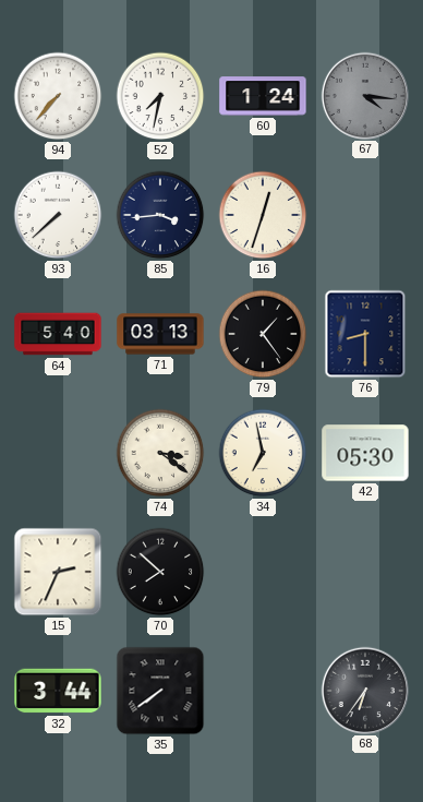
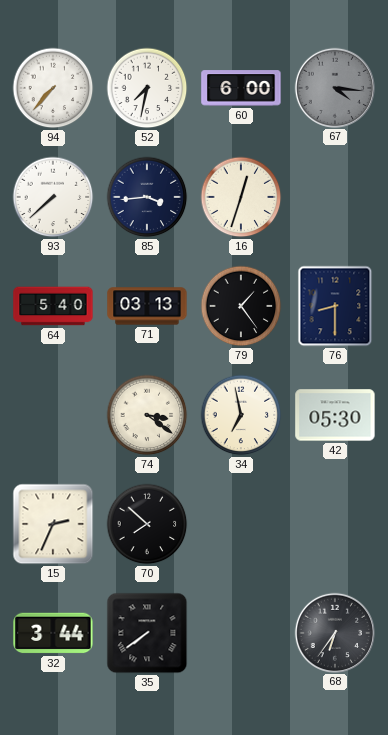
60: 1:24 -> 6:00 (241, 88)
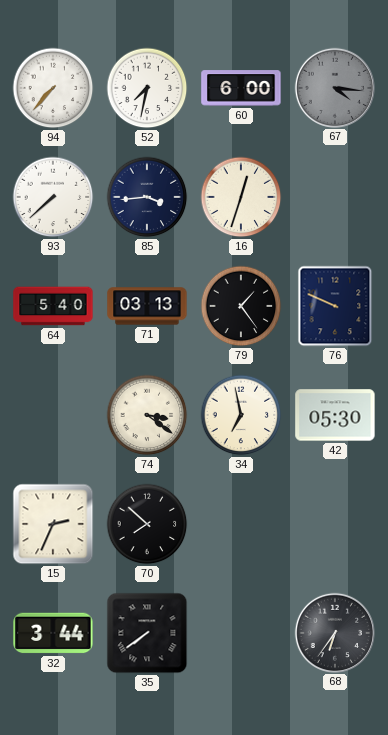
76: 8:30 -> 9:49 (335, 306)
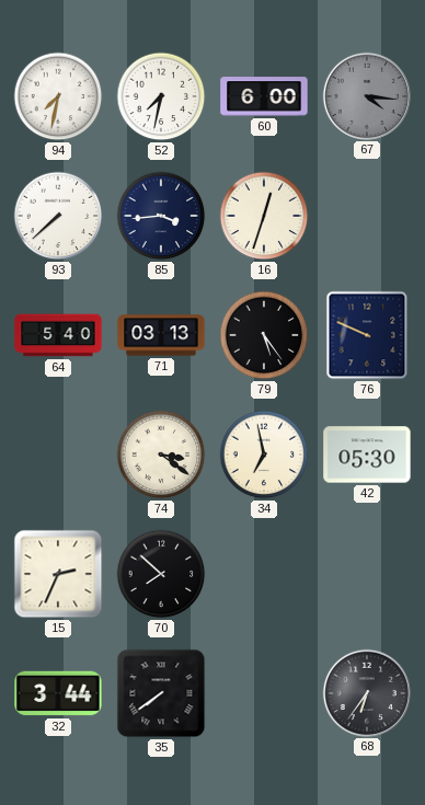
94: 7:37 -> 7:32 (58, 96)
79: 1:24 -> 5:24 (264, 335)
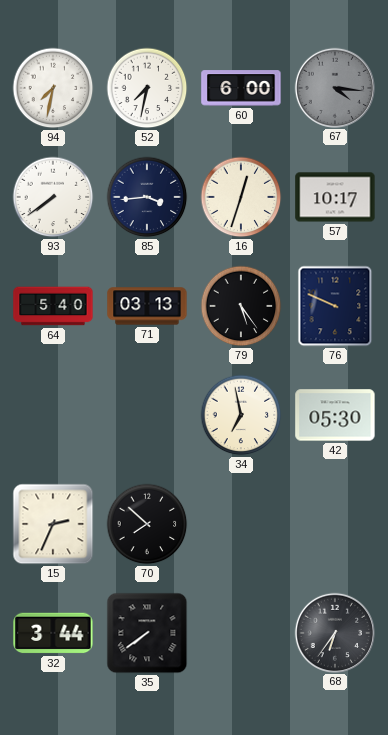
93: 7:38 -> 7:39 (53, 197)
57: none -> 10:17 (335, 197)
74: 3:21 -> none (161, 455)
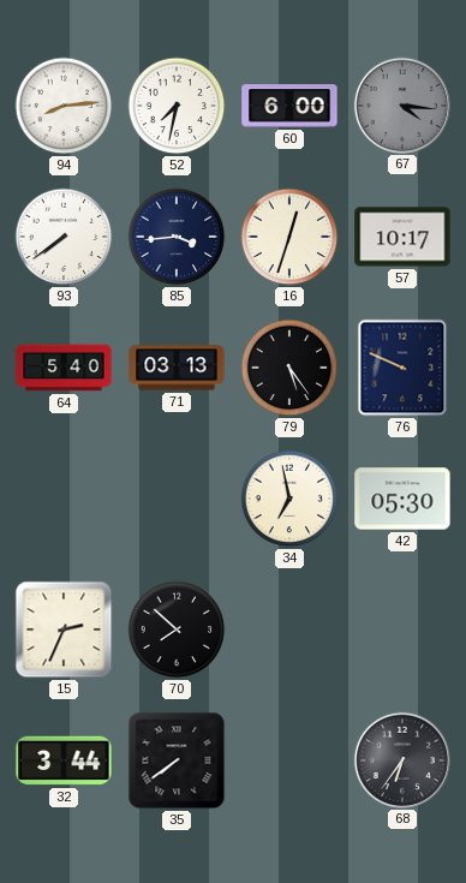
94: 7:32 -> 8:14 (64, 106)
